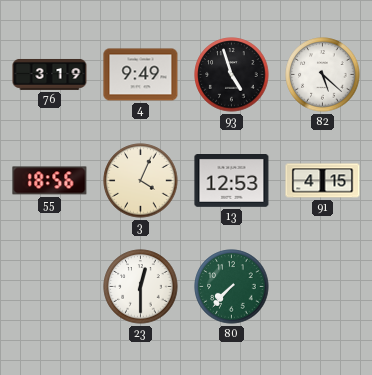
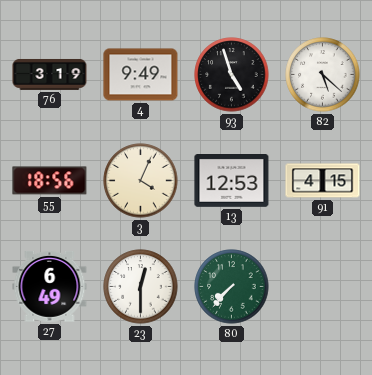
27: none -> 6:49 (50, 286)
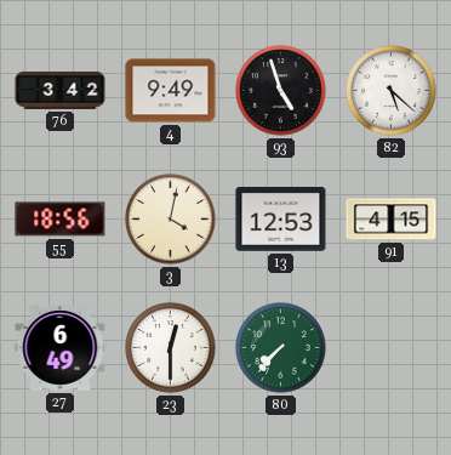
76: 3:19 -> 3:42 (61, 90)
3: 4:04 -> 4:02 (171, 220)
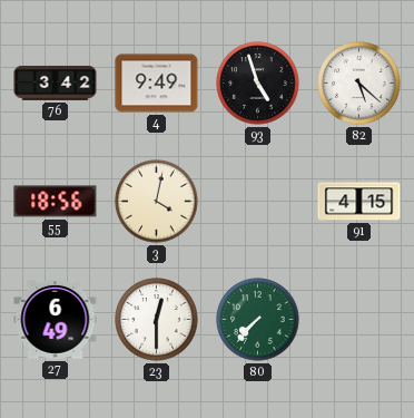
13: 12:53 -> none (281, 220)
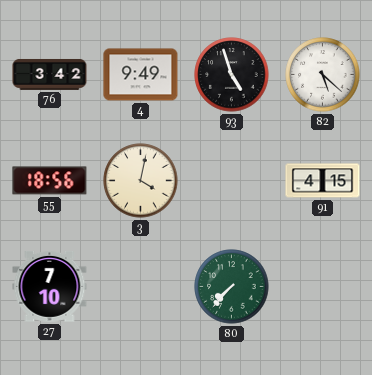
27: 6:49 -> 7:10 (50, 286)
23: 12:30 -> none (157, 320)
